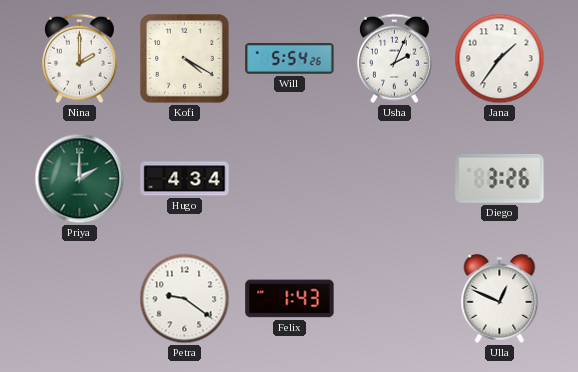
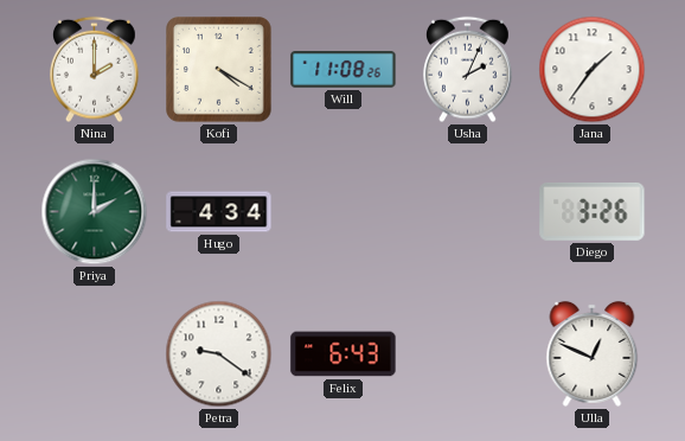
Will: 5:54 -> 11:08 (344, 70)
Felix: 1:43 -> 6:43 (344, 354)
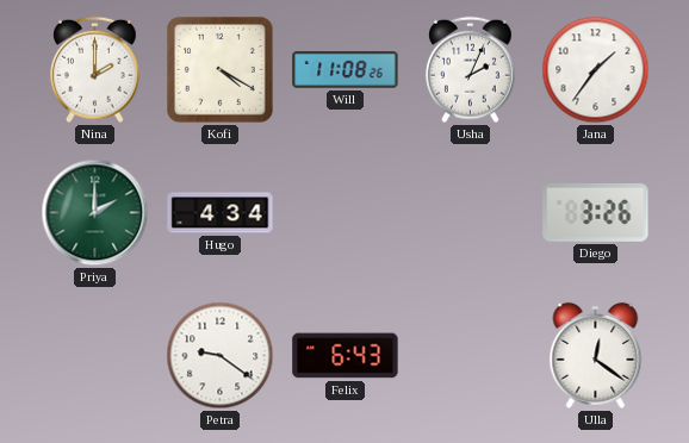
Ulla: 12:49 -> 12:21 (596, 355)
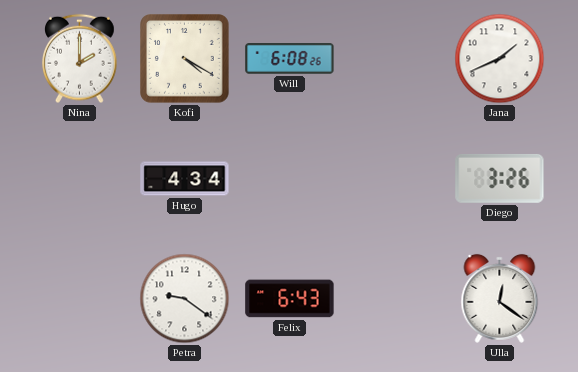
Will: 11:08 -> 6:08 (290, 59)
Usha: 2:04 -> none (471, 70)
Jana: 1:36 -> 1:41 (500, 59)
Priya: 2:00 -> none (95, 213)
